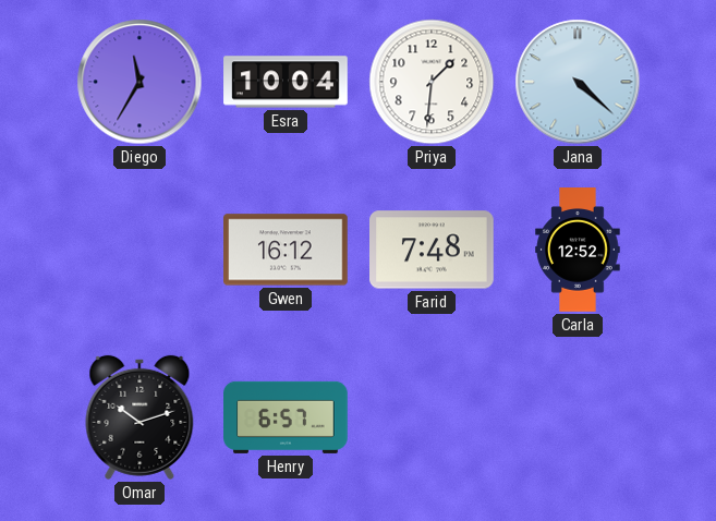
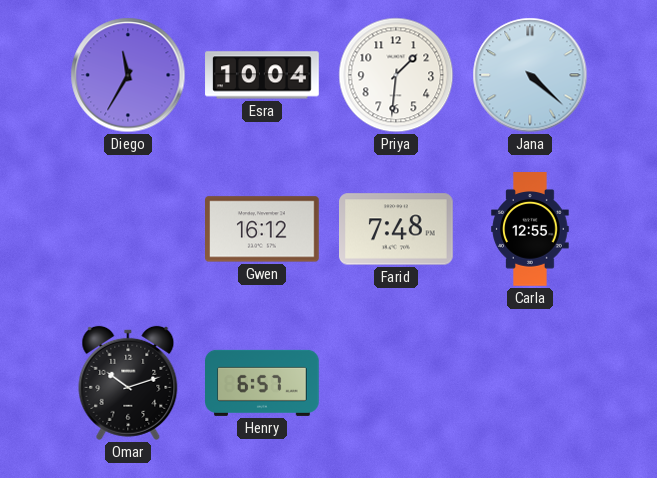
Carla: 12:52 -> 12:55 (530, 229)
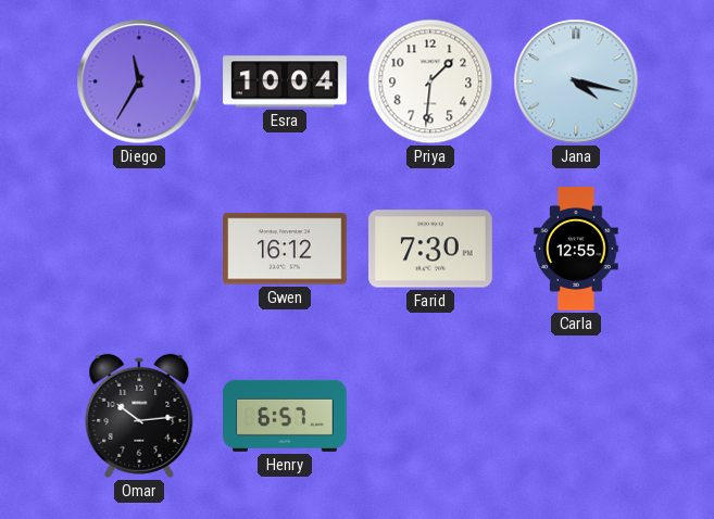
Jana: 4:22 -> 4:17 (576, 81)
Farid: 7:48 -> 7:30 (431, 249)
Omar: 10:12 -> 10:14 (139, 416)
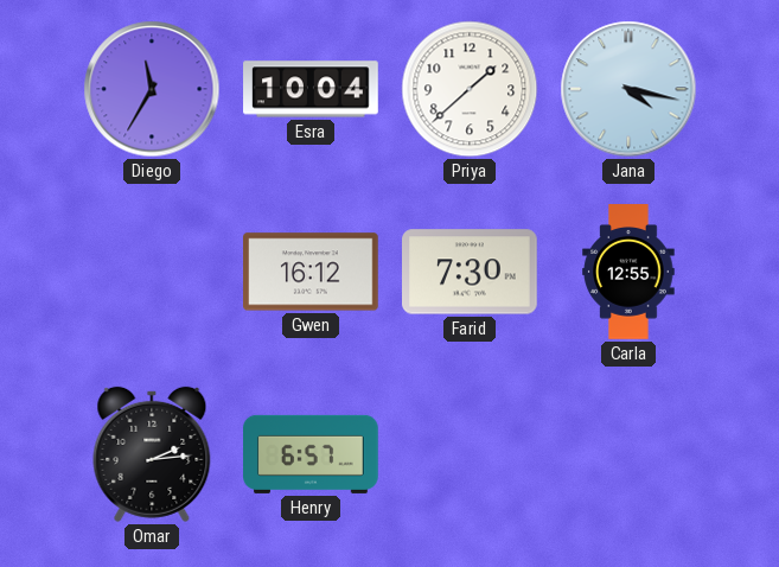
Priya: 1:31 -> 1:38 (470, 89)
Omar: 10:14 -> 2:14 (152, 454)
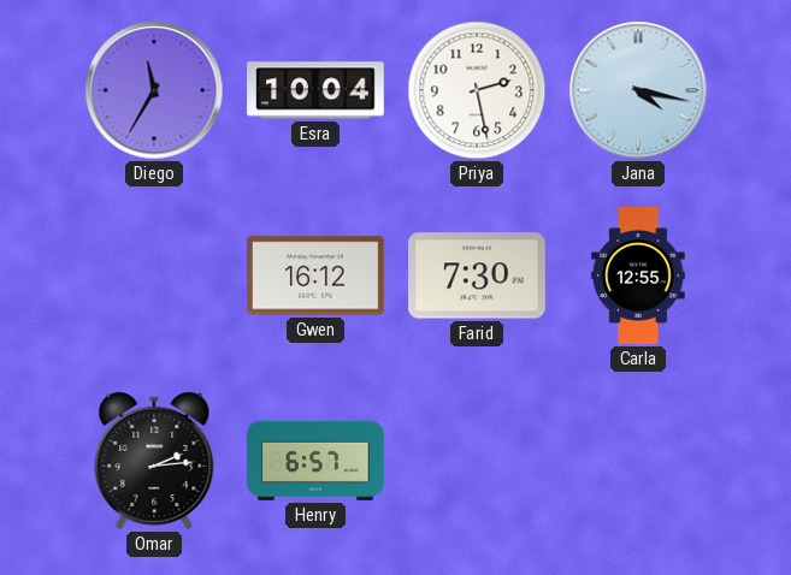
Priya: 1:38 -> 2:28 (477, 90)
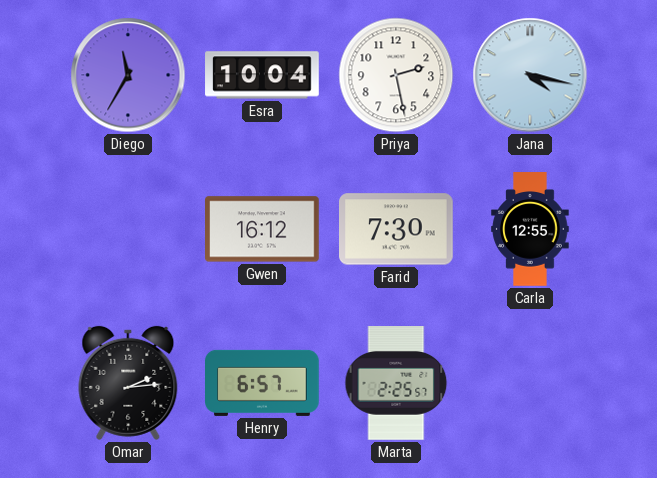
Marta: none -> 2:25 (396, 383)
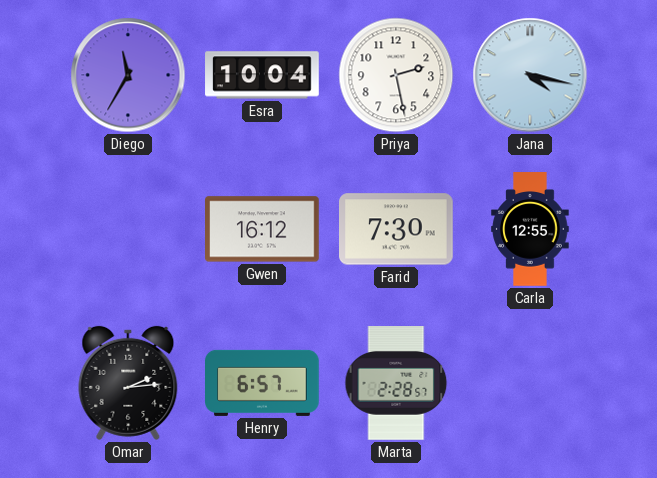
Marta: 2:25 -> 2:28 (396, 383)
